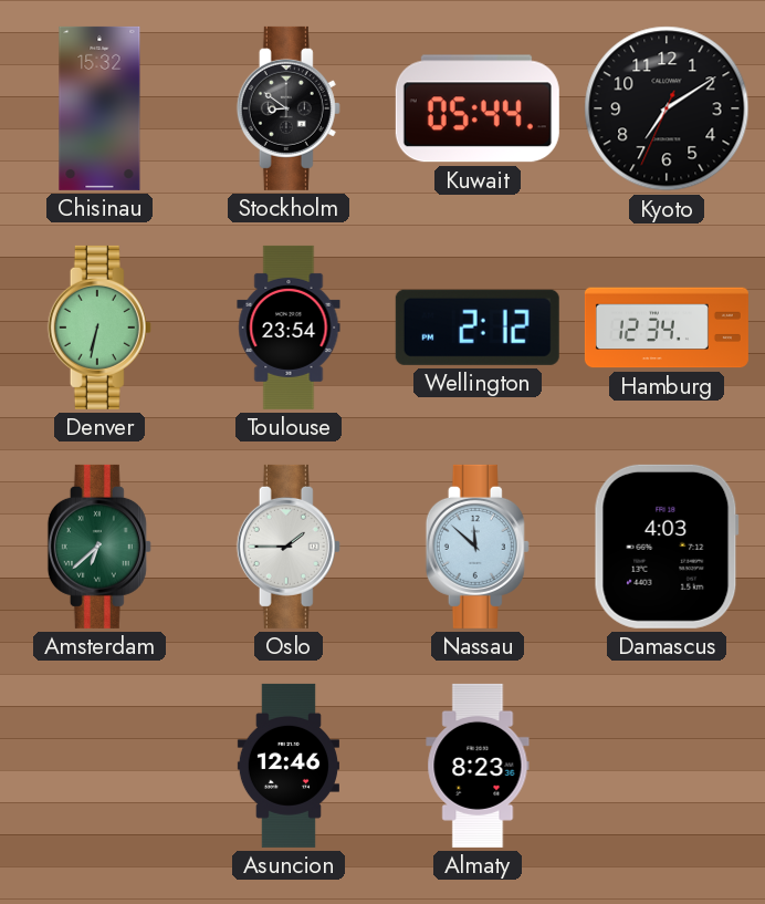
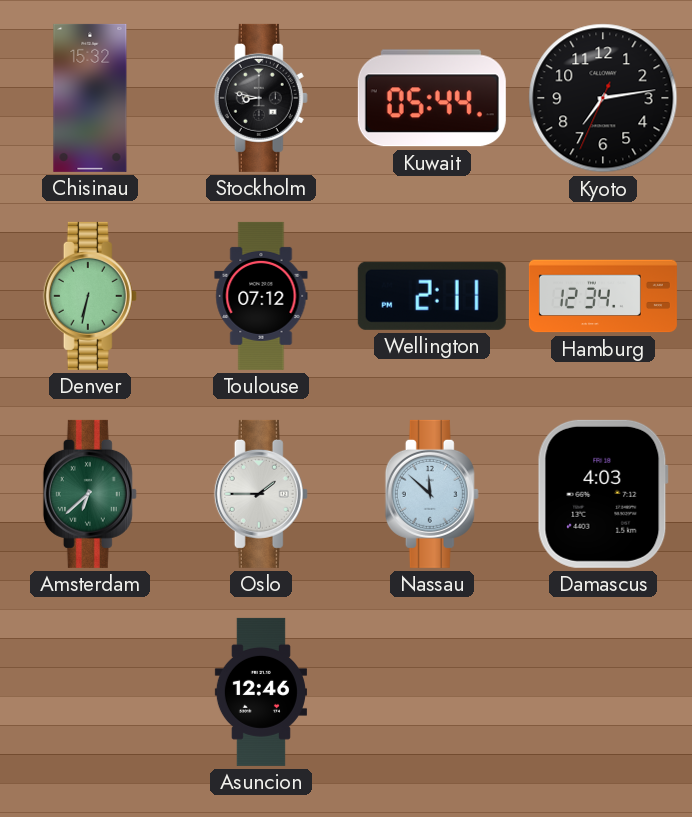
Stockholm: 8:51 -> 8:47 (261, 98)
Kyoto: 7:09 -> 7:13 (603, 98)
Toulouse: 23:54 -> 07:12 (261, 296)
Wellington: 2:12 -> 2:11 (432, 296)
Almaty: 8:23 -> none (478, 766)
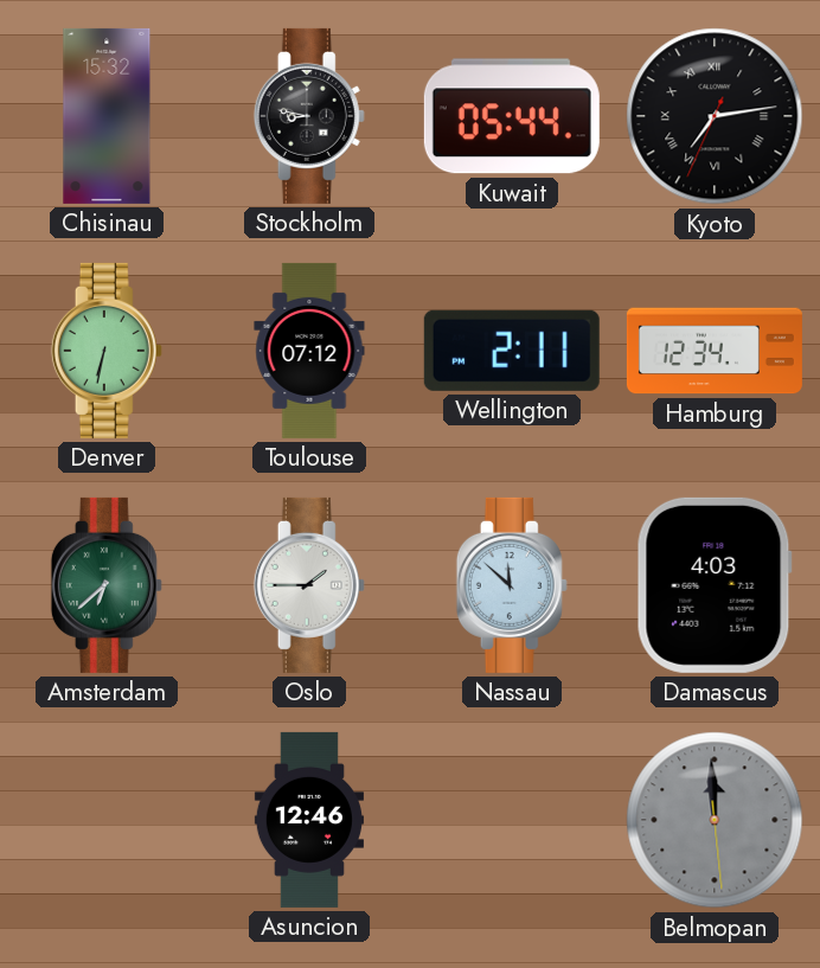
Kyoto numerals: Arabic -> Roman (715, 116)
Belmopan: none -> 11:59 (715, 820)
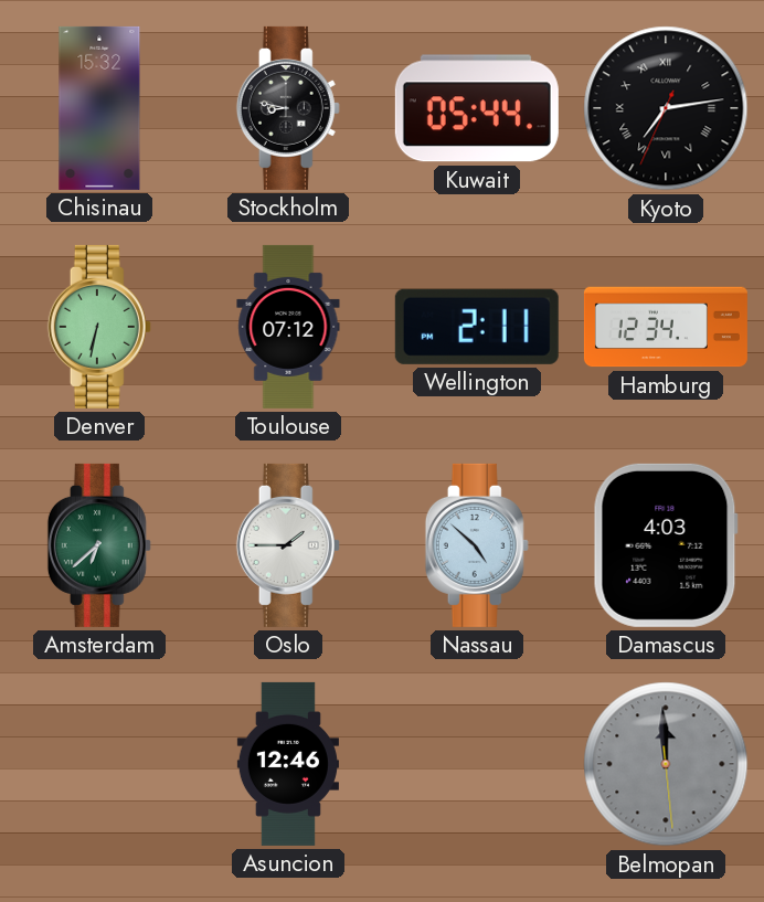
Nassau: 11:52 -> 4:52 (477, 545)
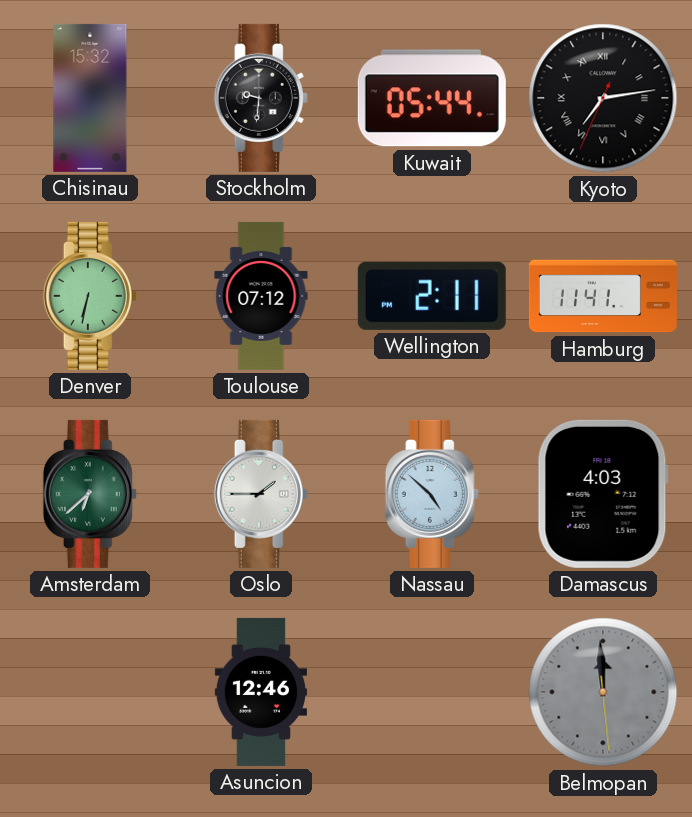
Stockholm: 8:47 -> 9:31 (261, 98)
Hamburg: 12:34 -> 11:41 (603, 296)
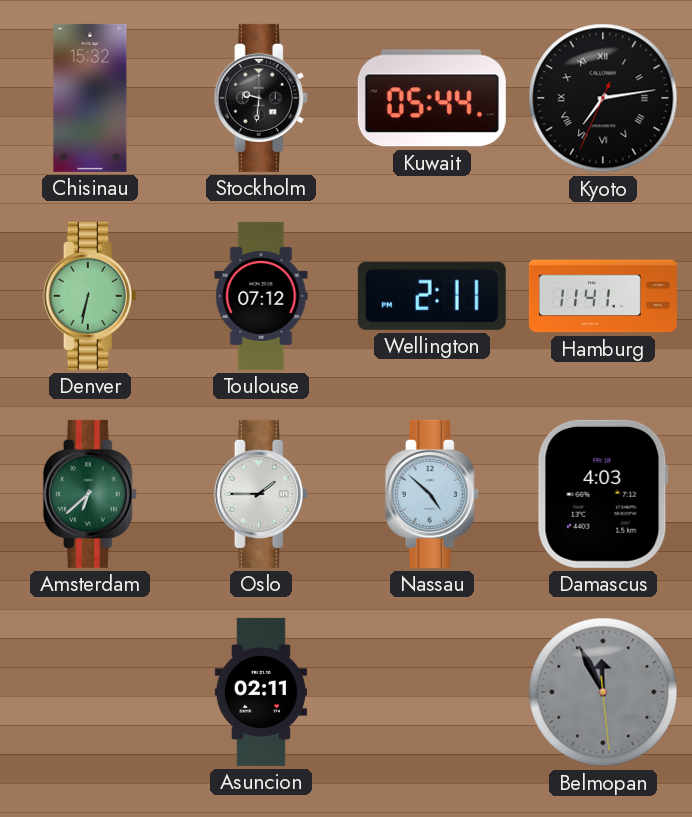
Asuncion: 12:46 -> 02:11 (261, 692)
Belmopan: 11:59 -> 11:55 (603, 692)
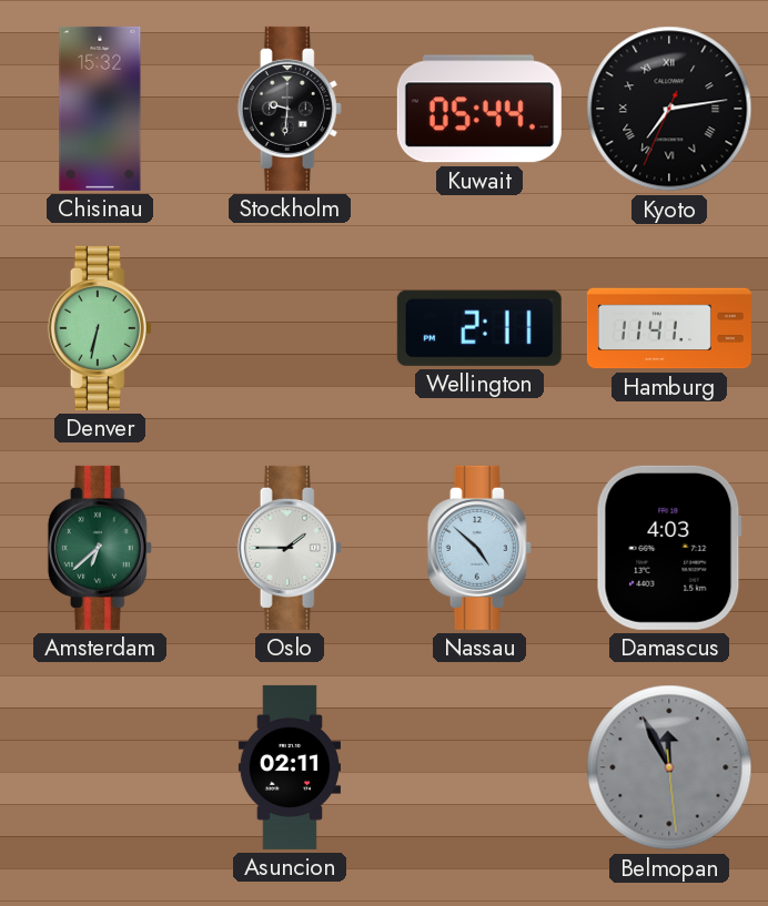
Toulouse: 07:12 -> none (261, 296)
